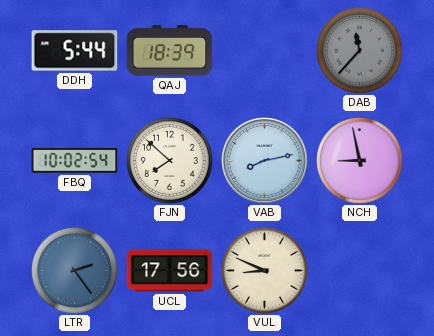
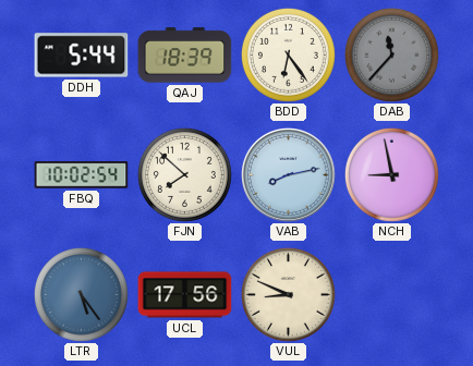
BDD: none -> 6:24 (288, 54)
LTR: 2:24 -> 5:24 (81, 294)
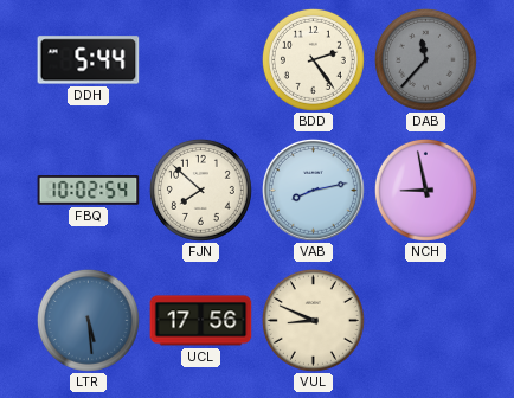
QAJ: 18:39 -> none (185, 56)
BDD: 6:24 -> 2:24 (313, 59)
LTR: 5:24 -> 5:29 (88, 320)
